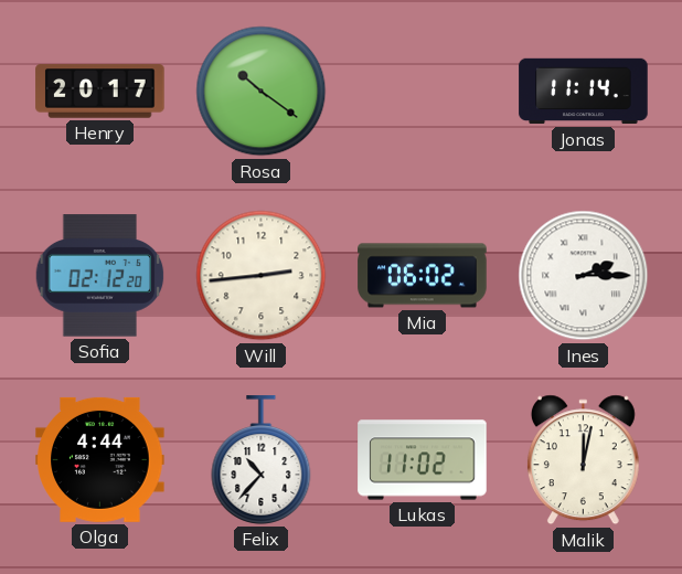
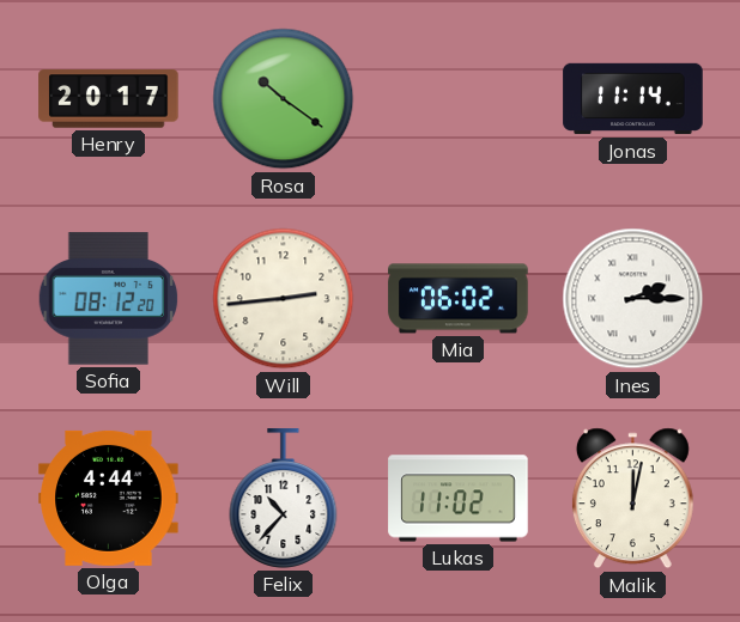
Sofia: 02:12 -> 08:12 (109, 299)
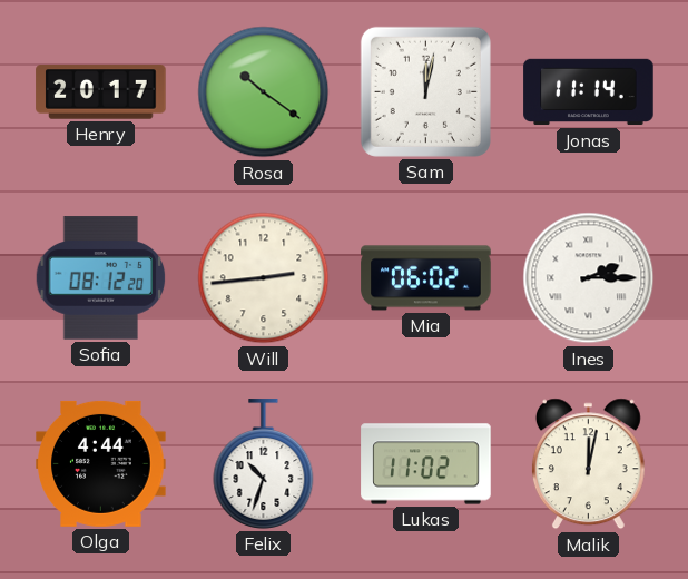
Sam: none -> 12:02 (425, 91)
Felix: 10:37 -> 10:33 (264, 464)
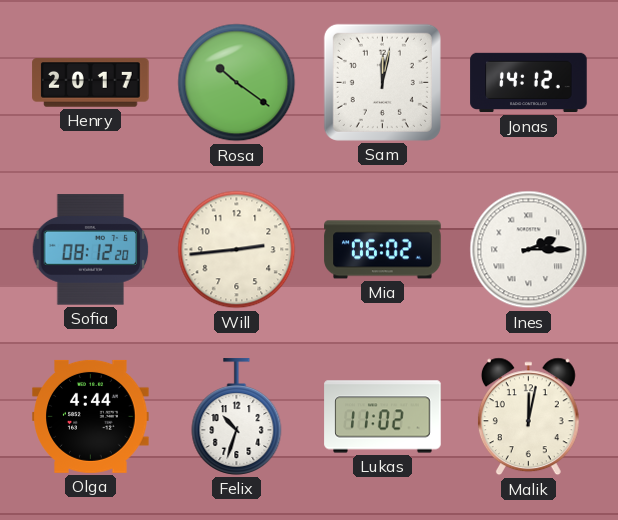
Jonas: 11:14 -> 14:12 (529, 83)
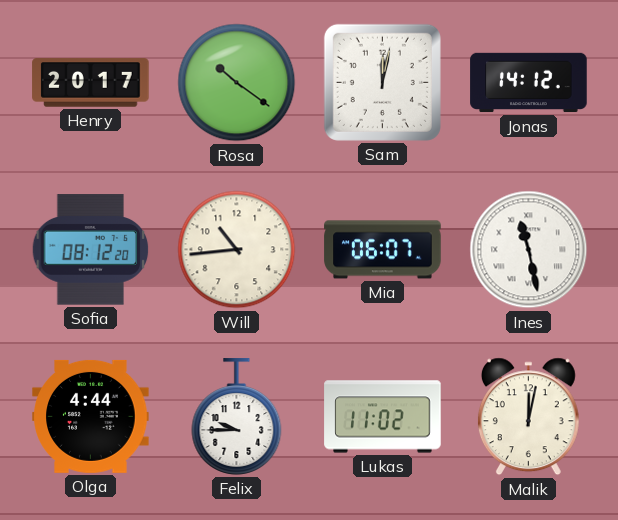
Will: 2:44 -> 10:44 (237, 250)
Mia: 06:02 -> 06:07 (383, 250)
Ines: 2:15 -> 11:28 (529, 250)
Felix: 10:33 -> 9:45 (237, 417)
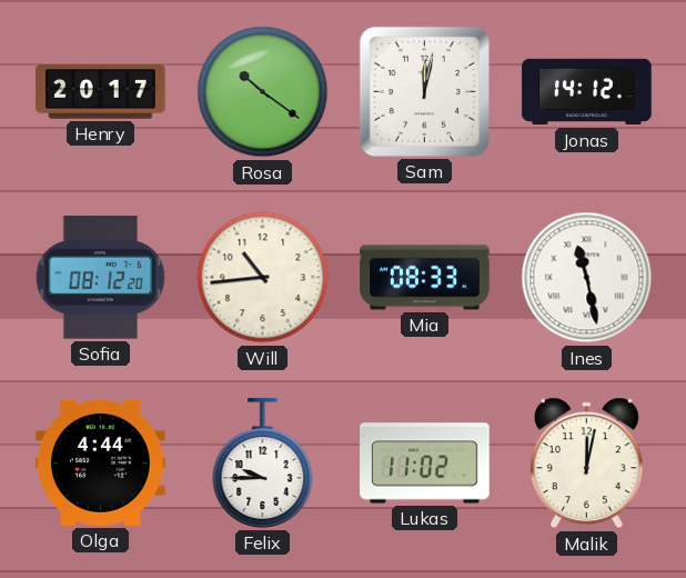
Mia: 06:07 -> 08:33 (425, 278)
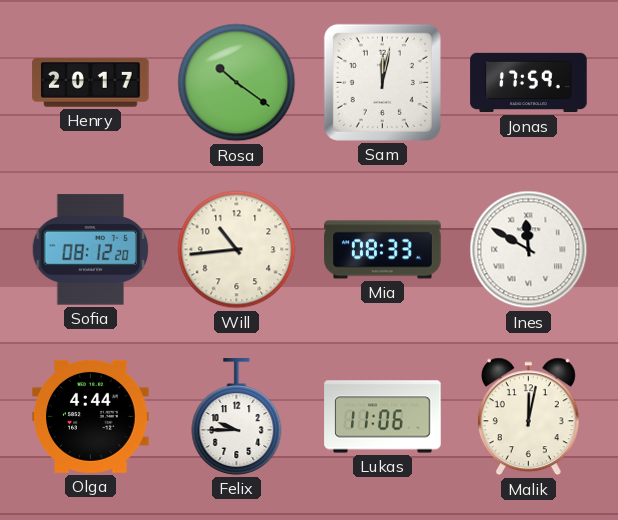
Jonas: 14:12 -> 17:59 (529, 83)
Ines: 11:28 -> 11:50 (529, 250)
Lukas: 11:02 -> 11:06 (383, 417)
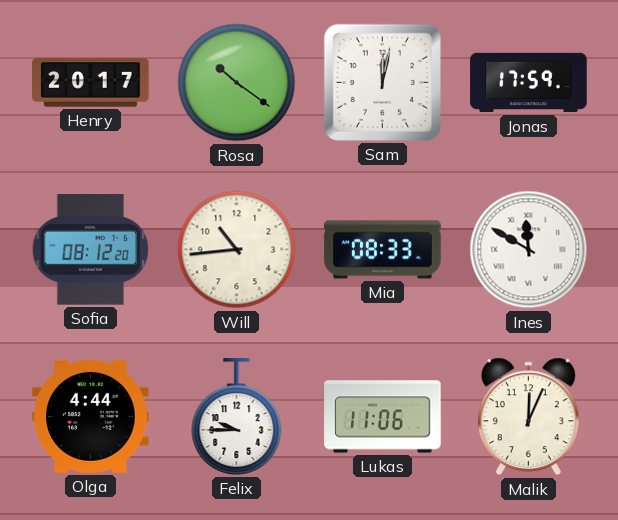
Malik: 12:02 -> 12:04 (528, 417)
